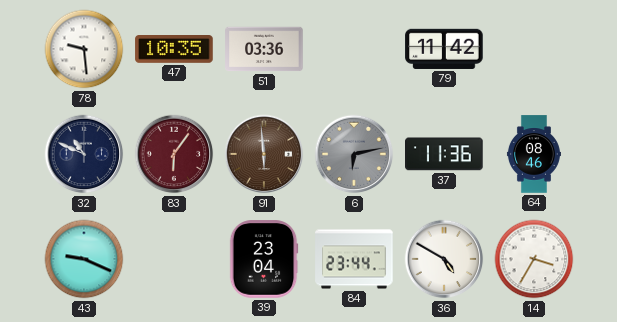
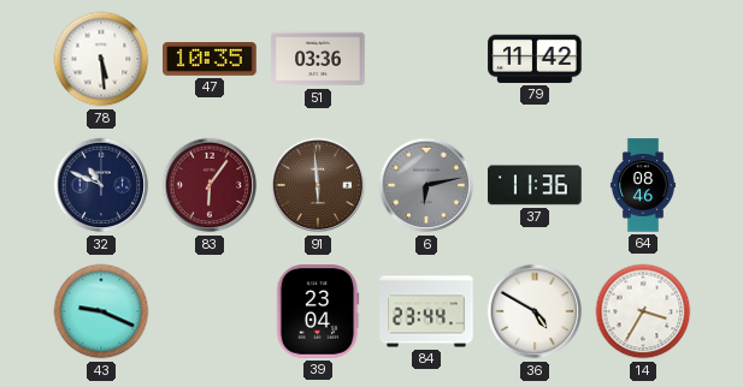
78: 9:29 -> 5:29 (101, 59)
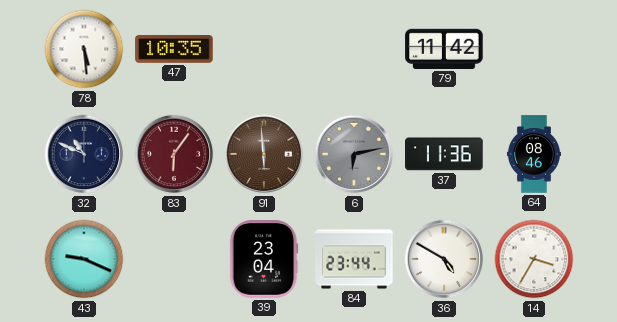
51: 03:36 -> none (318, 59)
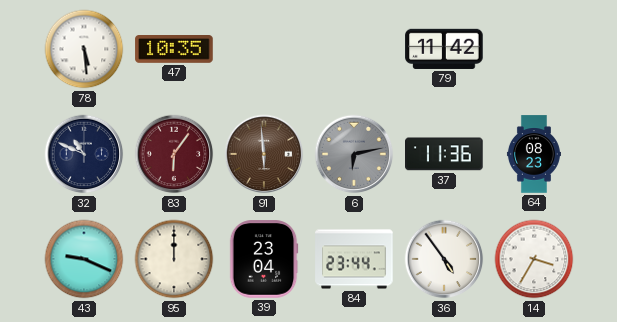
64: 08:46 -> 08:23 (534, 154)
95: none -> 12:00 (174, 259)
36: 4:50 -> 4:54 (444, 259)
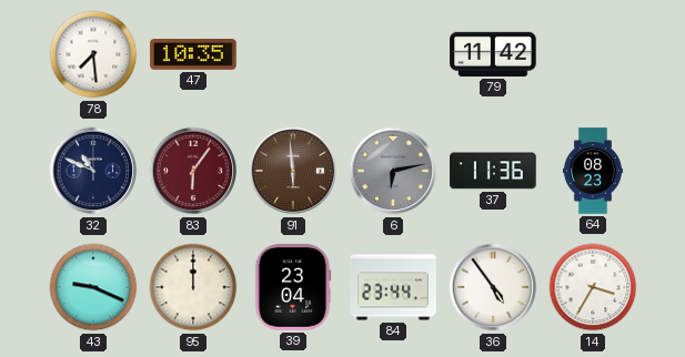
78: 5:29 -> 7:29 (93, 54)
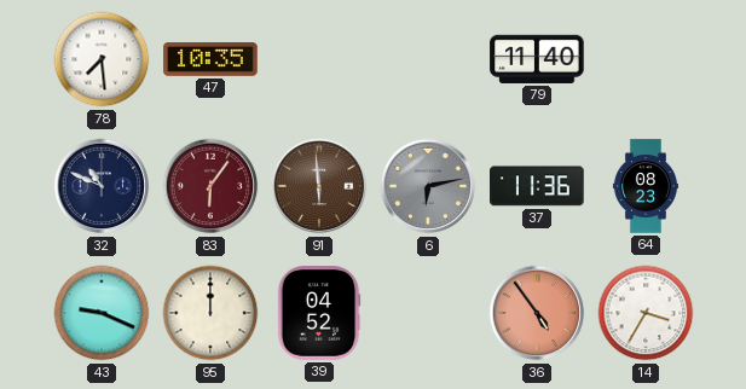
79: 11:42 -> 11:40 (537, 59)
39: 23:04 -> 04:52 (319, 313)
84: 23:44 -> none (393, 287)
36 dial: white -> salmon (537, 313)
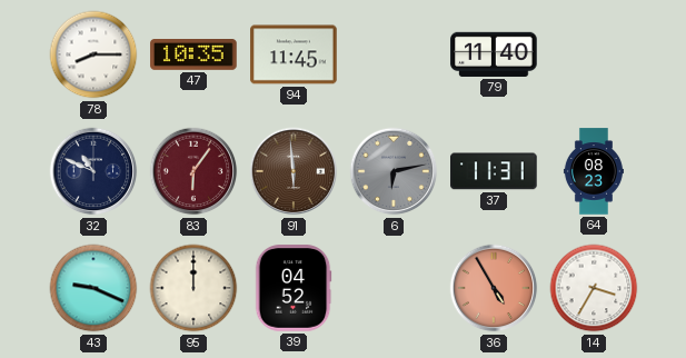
78: 7:29 -> 8:15 (93, 54)
94: none -> 11:45 (294, 54)
37: 11:36 -> 11:31 (494, 171)
36: 4:54 -> 4:55 (494, 288)
